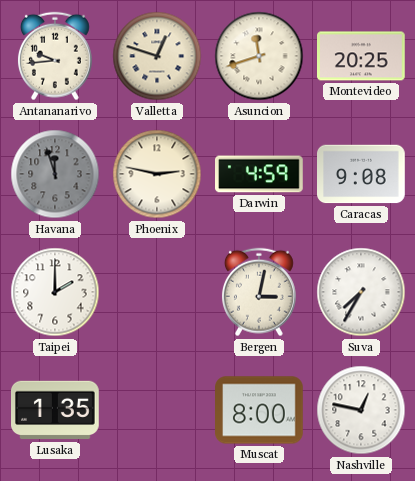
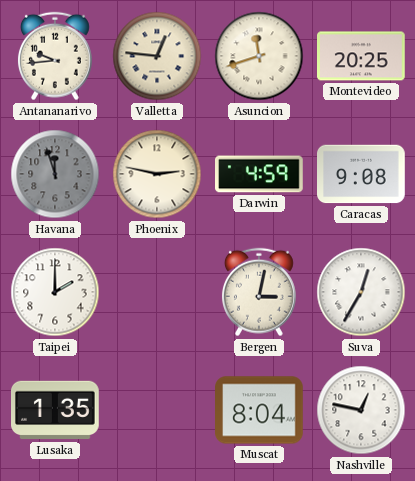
Valletta: 12:48 -> 12:46 (157, 56)
Suva: 7:35 -> 12:35 (361, 292)
Muscat: 8:00 -> 8:04 (260, 410)
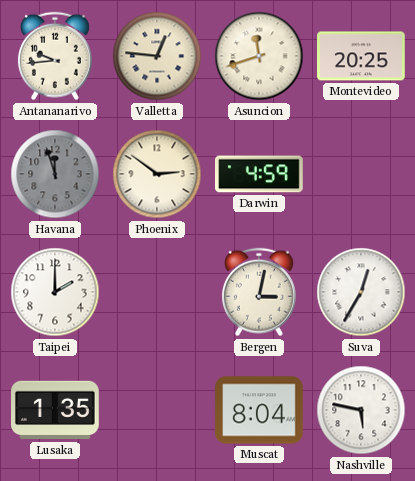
Phoenix: 2:47 -> 2:51 (157, 174)
Caracas: 9:08 -> none (361, 174)
Nashville: 12:47 -> 5:47 (361, 410)
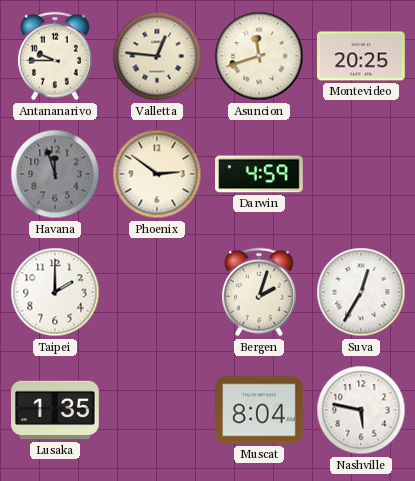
Antananarivo: 9:44 -> 9:45 (55, 56)
Bergen: 3:02 -> 2:03 (259, 292)
